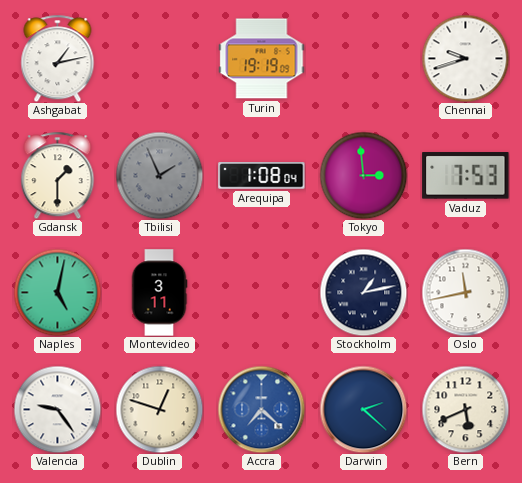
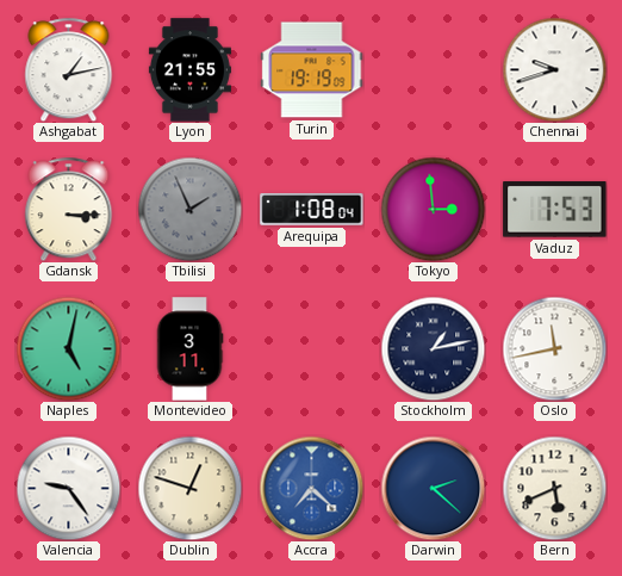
Lyon: none -> 21:55 (189, 70)
Gdansk: 1:30 -> 3:15 (69, 209)
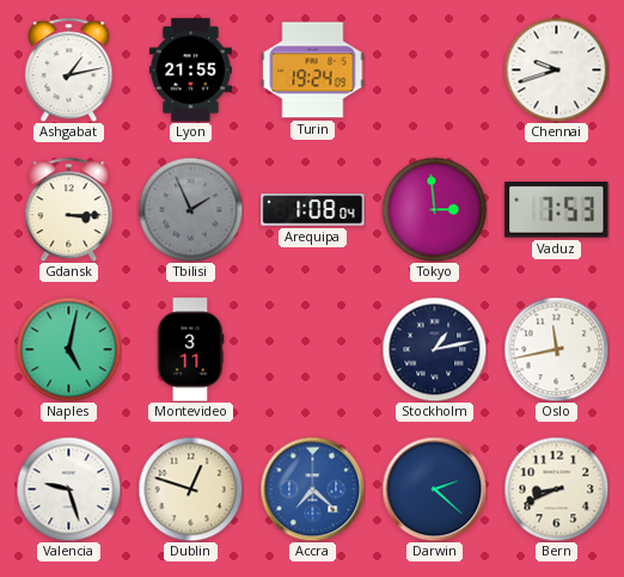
Turin: 19:19 -> 19:24 (313, 70)
Valencia: 9:24 -> 9:27 (68, 489)
Bern: 5:41 -> 8:41 (556, 489)
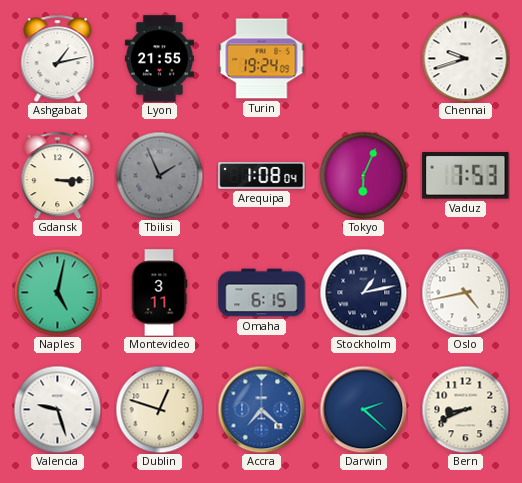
Tokyo: 2:59 -> 6:04 (363, 175)
Omaha: none -> 6:15 (262, 293)
Oslo: 11:43 -> 4:43 (465, 292)
